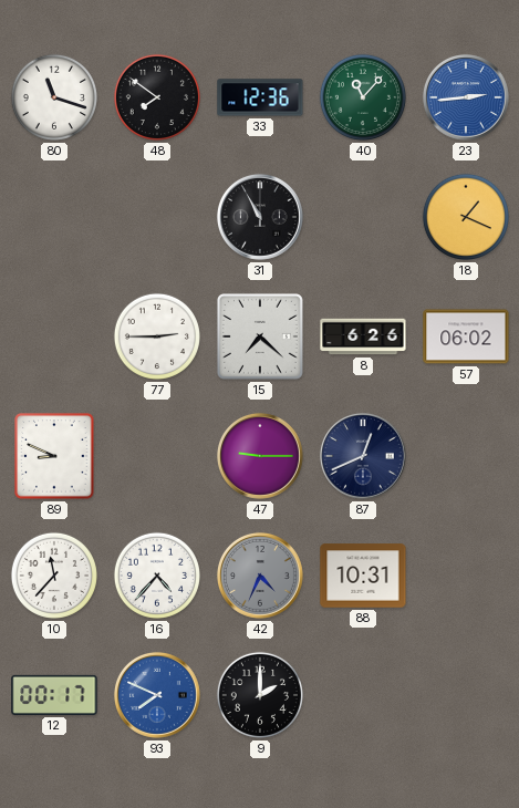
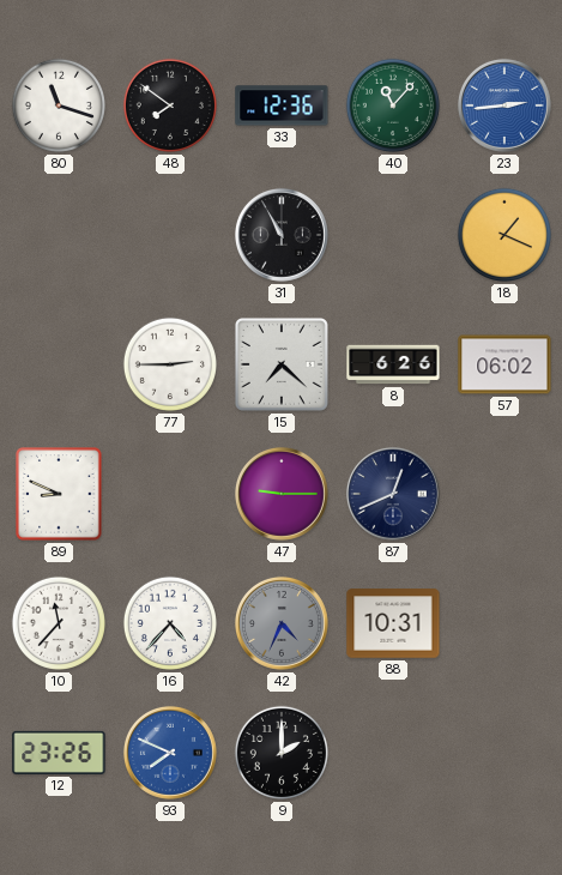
12: 00:17 -> 23:26 (59, 753)
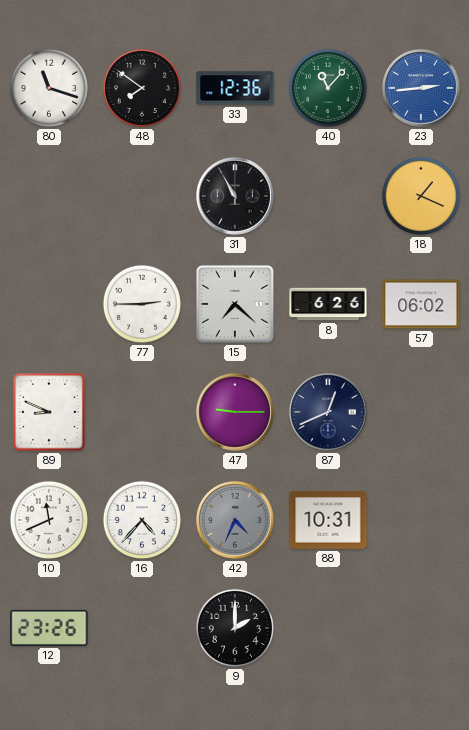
10: 11:37 -> 11:41 (49, 520)
93: 7:49 -> none (170, 753)
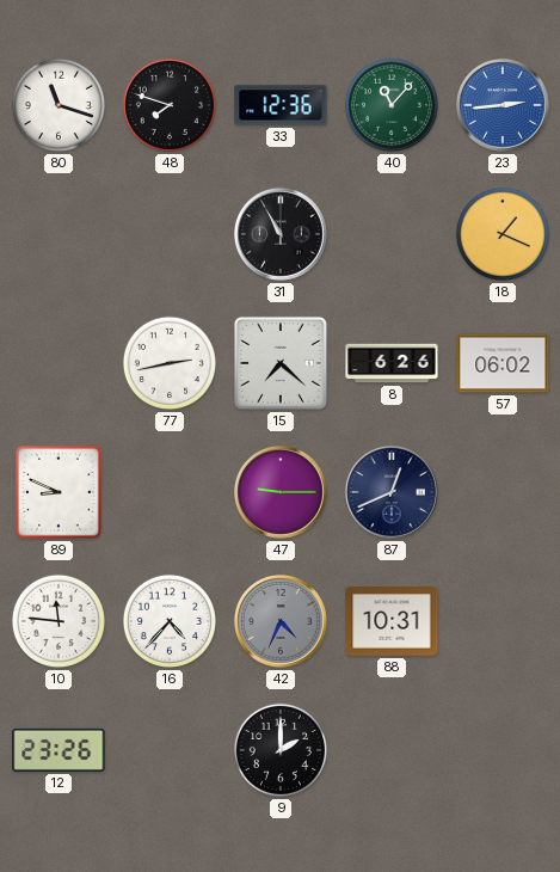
48: 7:51 -> 7:48 (170, 105)
77: 2:45 -> 2:43 (170, 363)
10: 11:41 -> 11:46 (59, 621)
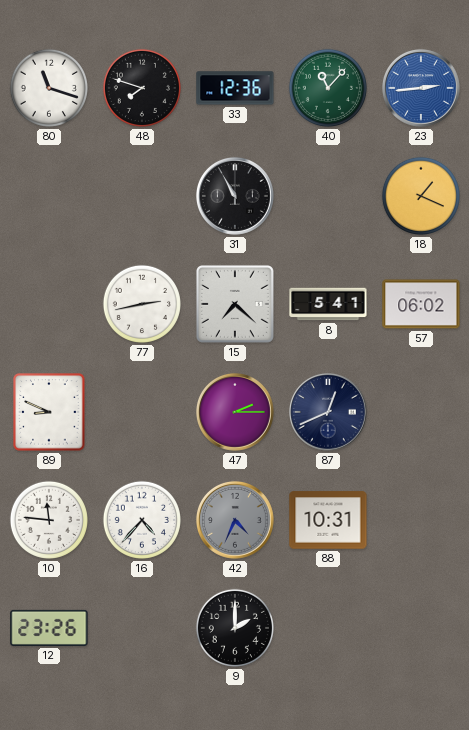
8: 6:26 -> 5:41 (328, 304)
47: 9:15 -> 2:15 (235, 412)
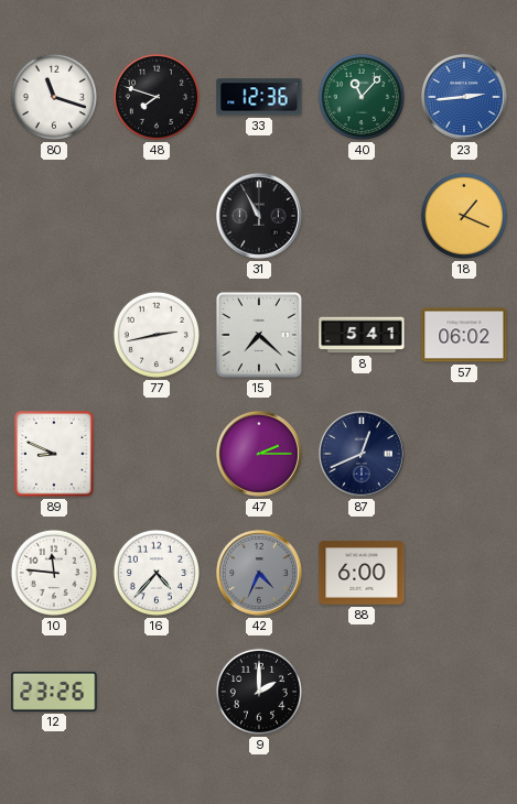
88: 10:31 -> 6:00 (362, 573)
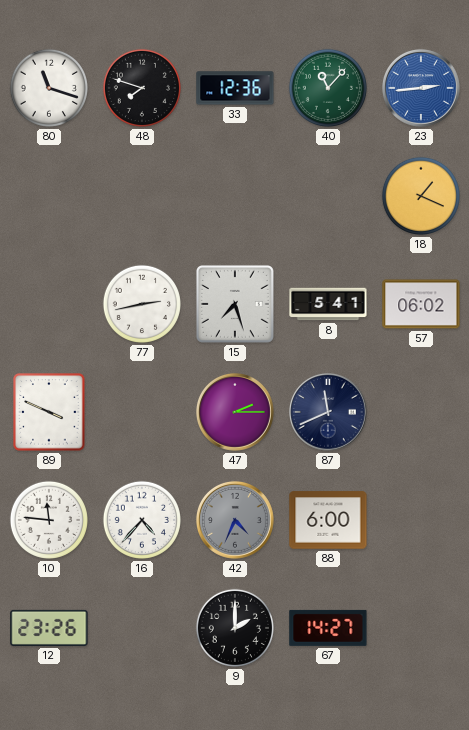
31: 10:55 -> none (259, 216)
15: 7:22 -> 7:27 (235, 304)
89: 8:49 -> 3:49 (49, 412)
87: 12:41 -> 11:41 (328, 412)
67: none -> 14:27 (328, 628)
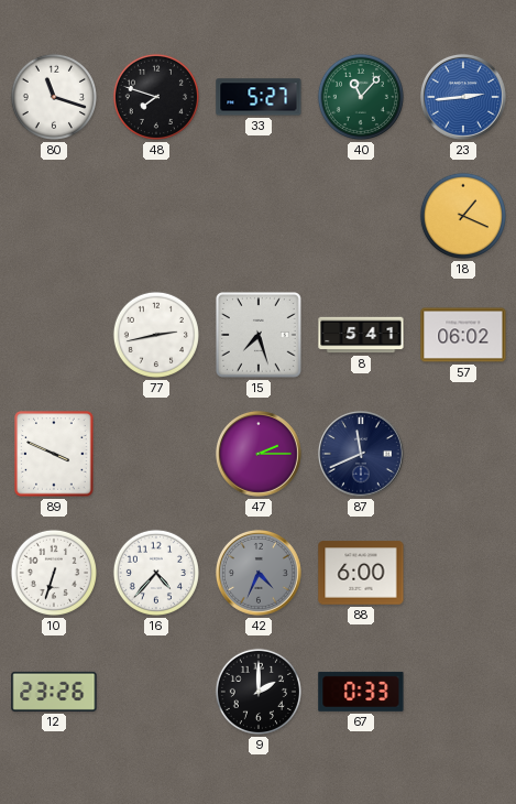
33: 12:36 -> 5:27 (259, 97)
10: 11:46 -> 6:33 (54, 573)
67: 14:27 -> 0:33 (361, 692)
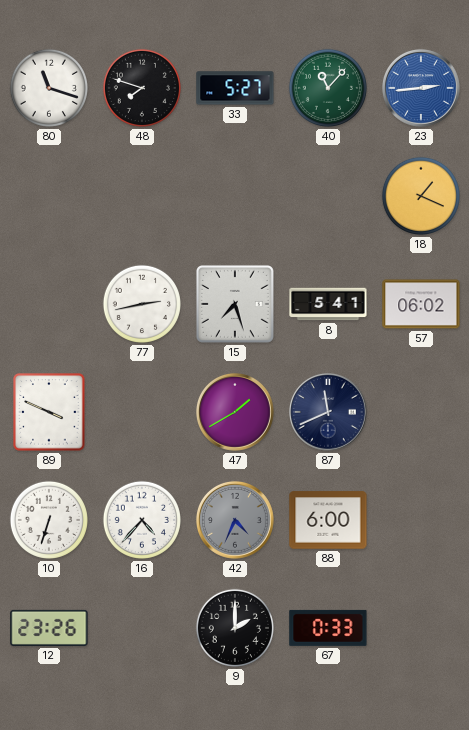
47: 2:15 -> 1:40 (235, 412)
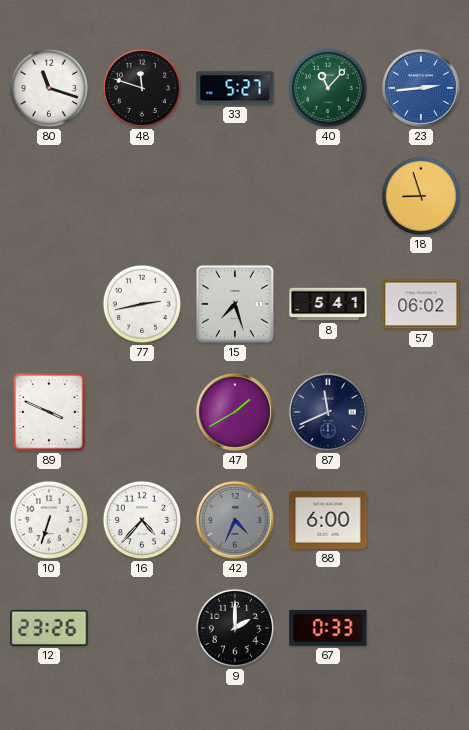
48: 7:48 -> 11:48 (142, 88)
18: 1:19 -> 8:57 (421, 196)
